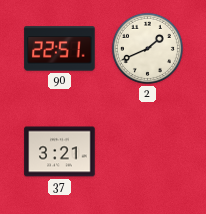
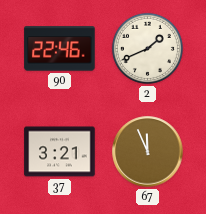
90: 22:51 -> 22:46 (60, 49)
67: none -> 11:56 (148, 152)
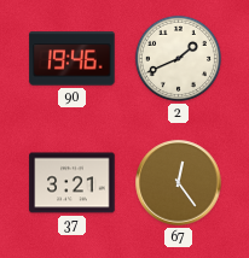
90: 22:46 -> 19:46 (73, 59)
67: 11:56 -> 12:24 (179, 183)
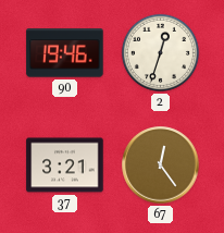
2: 1:41 -> 12:33 (160, 52)
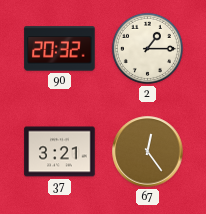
90: 19:46 -> 20:32 (60, 49)
2: 12:33 -> 1:15 (147, 48)
